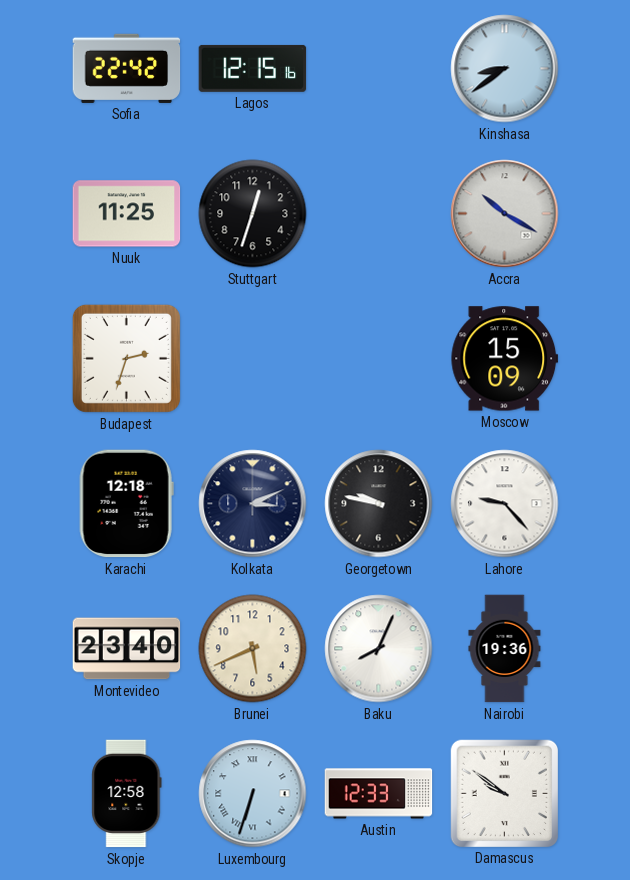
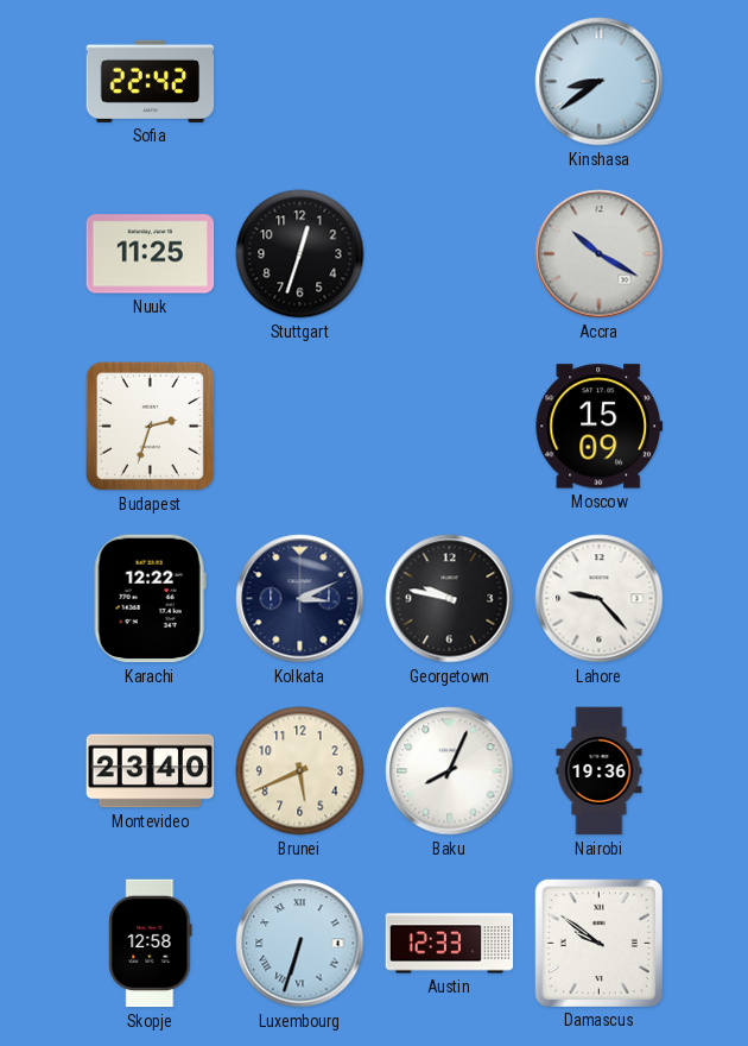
Lagos: 12:15 -> none (253, 68)
Karachi: 12:18 -> 12:22 (150, 599)
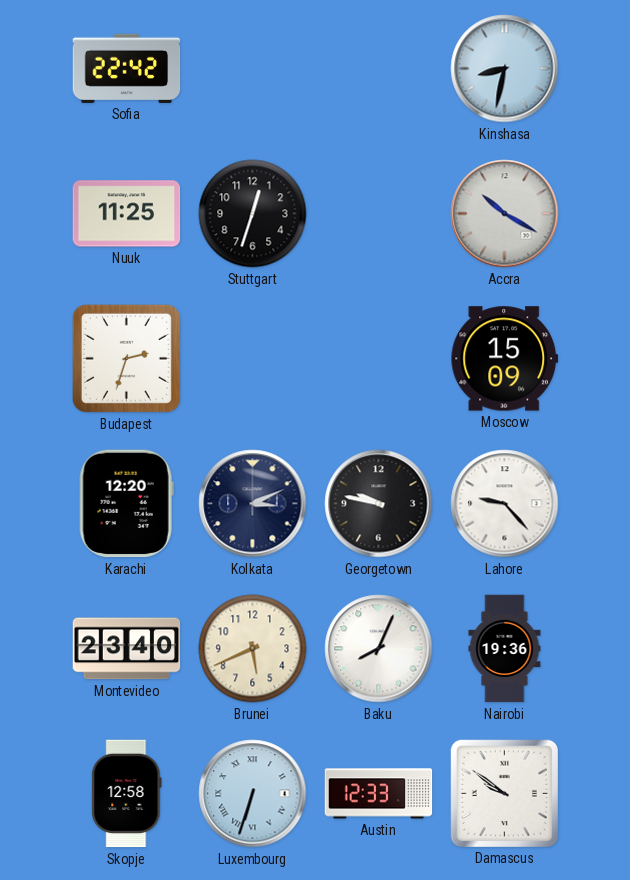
Kinshasa: 8:39 -> 8:32 (505, 69)
Karachi: 12:22 -> 12:20 (126, 504)
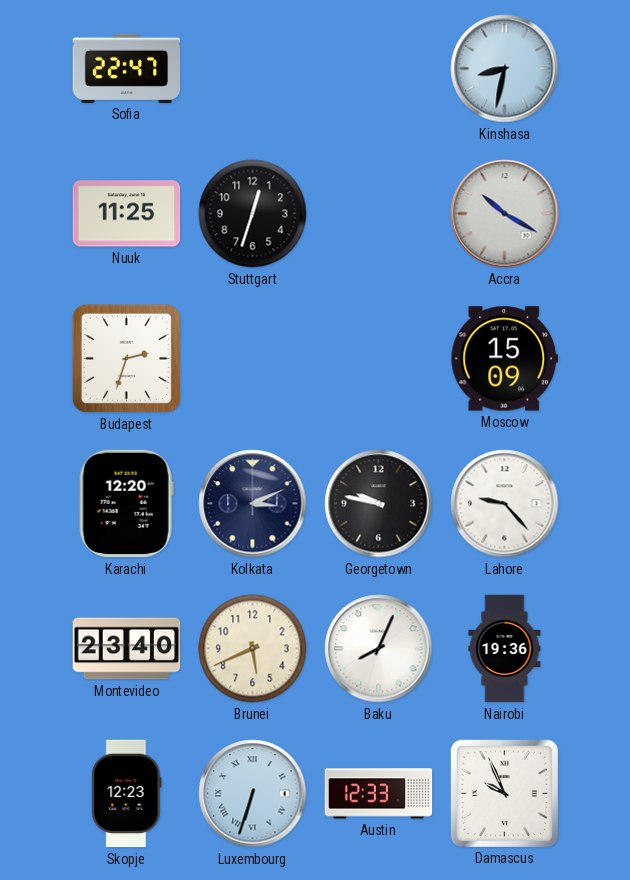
Sofia: 22:42 -> 22:47 (127, 68)
Skopje: 12:58 -> 12:23 (127, 794)
Damascus: 9:51 -> 9:56 (504, 793)
